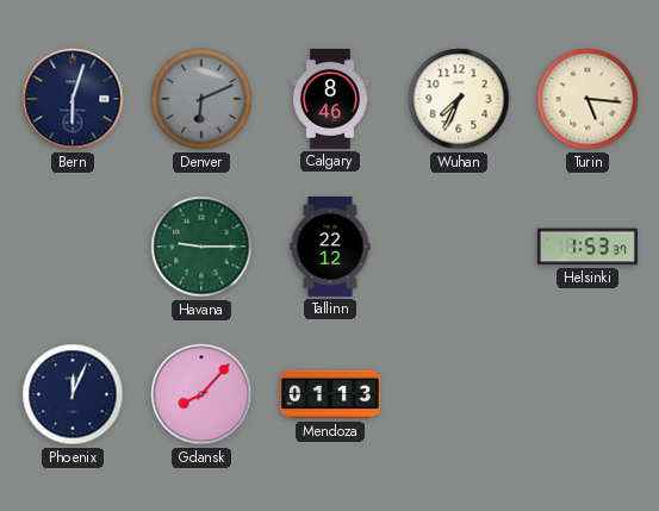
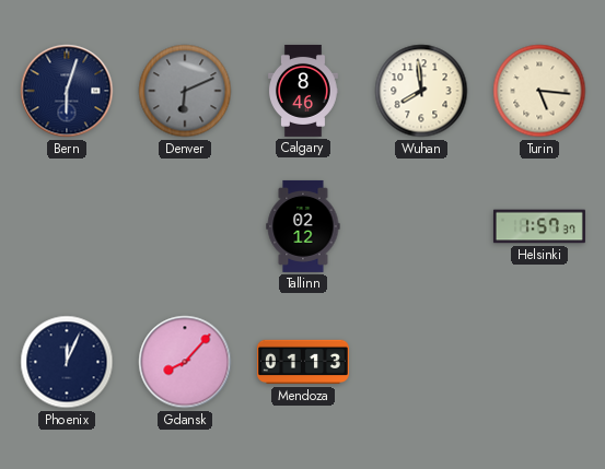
Wuhan: 7:34 -> 7:59 (421, 91)
Havana: 9:15 -> none (201, 247)
Tallinn: 22:12 -> 02:12 (303, 226)
Helsinki: 1:53 -> 1:57 (539, 226)
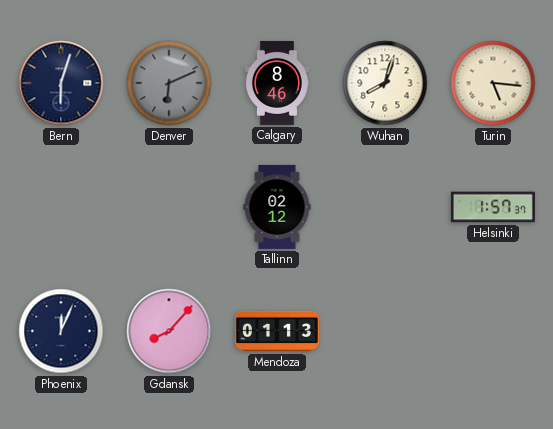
Wuhan: 7:59 -> 8:03 (385, 83)
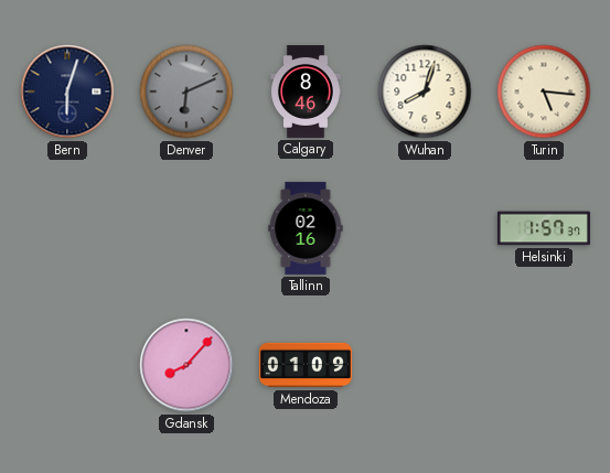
Tallinn: 02:12 -> 02:16 (306, 228)
Phoenix: 12:04 -> none (61, 331)
Mendoza: 01:13 -> 01:09 (306, 365)
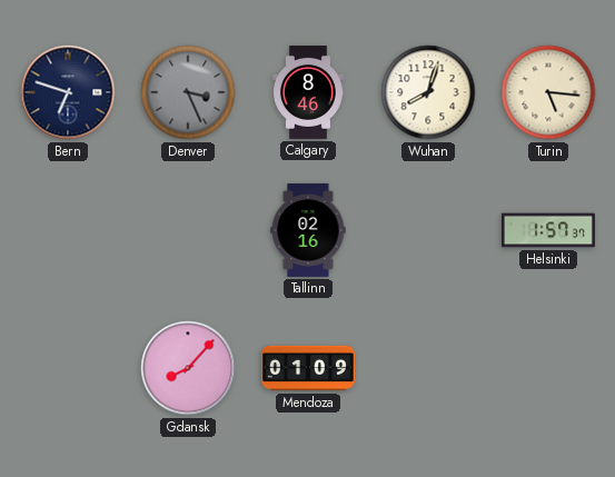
Bern: 6:03 -> 6:48 (68, 92)
Denver: 6:11 -> 3:26 (188, 92)
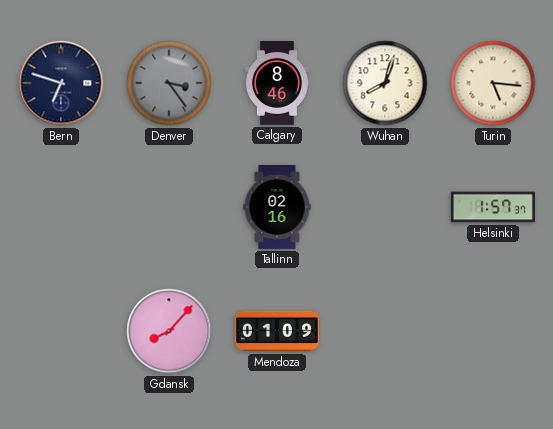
Denver: 3:26 -> 3:24 (169, 83)
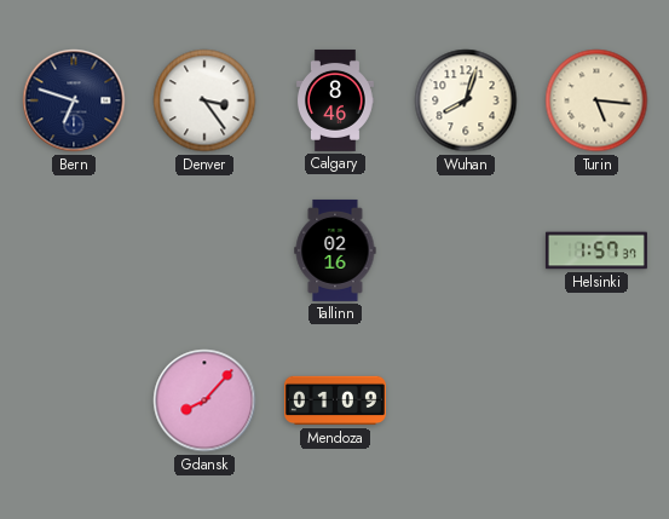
Denver dial: grey -> white (204, 100)
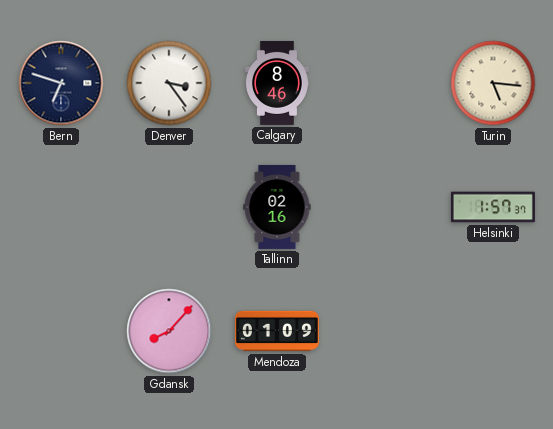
Wuhan: 8:03 -> none (466, 100)
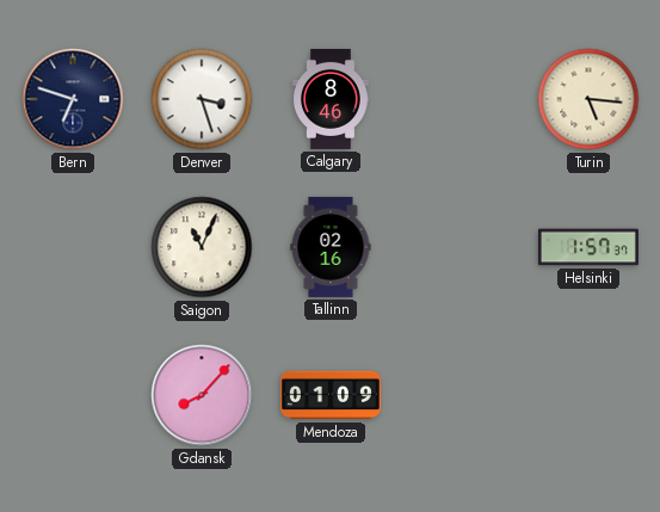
Denver: 3:24 -> 3:27 (202, 99)
Saigon: none -> 11:04 (202, 247)
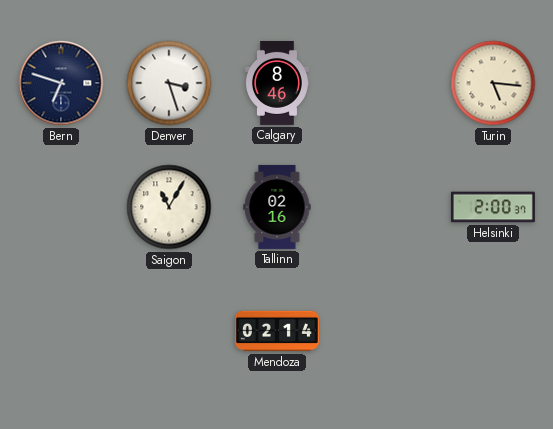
Saigon: 11:04 -> 11:05 (169, 207)
Helsinki: 1:57 -> 2:00 (493, 207)
Gdansk: 8:07 -> none (202, 395)
Mendoza: 01:09 -> 02:14 (277, 331)
